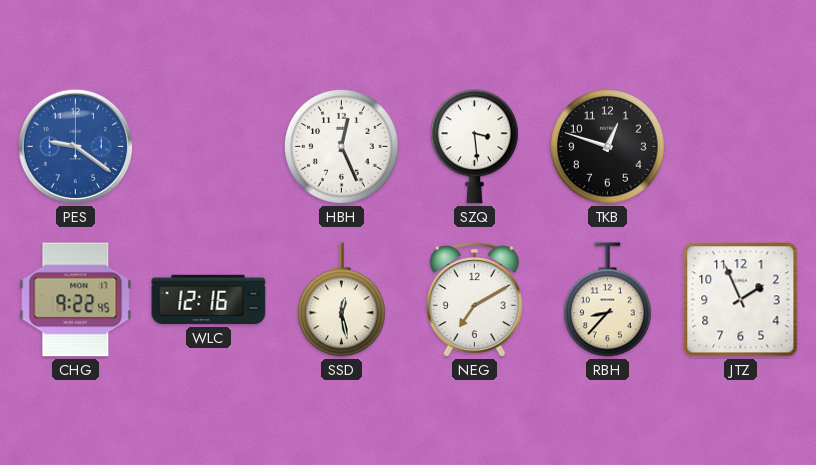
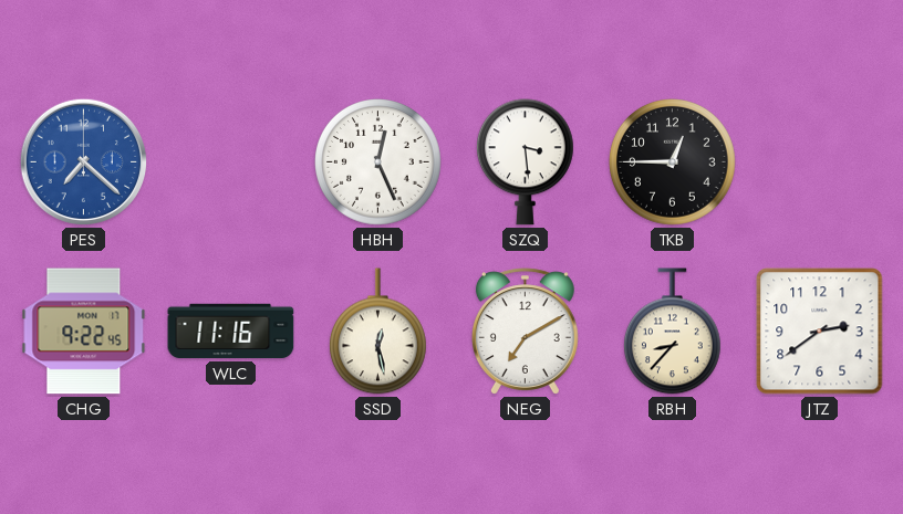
PES: 9:21 -> 7:22 (84, 162)
TKB: 12:48 -> 12:45 (673, 162)
WLC: 12:16 -> 11:16 (231, 332)
JTZ: 1:56 -> 2:39 (820, 332)
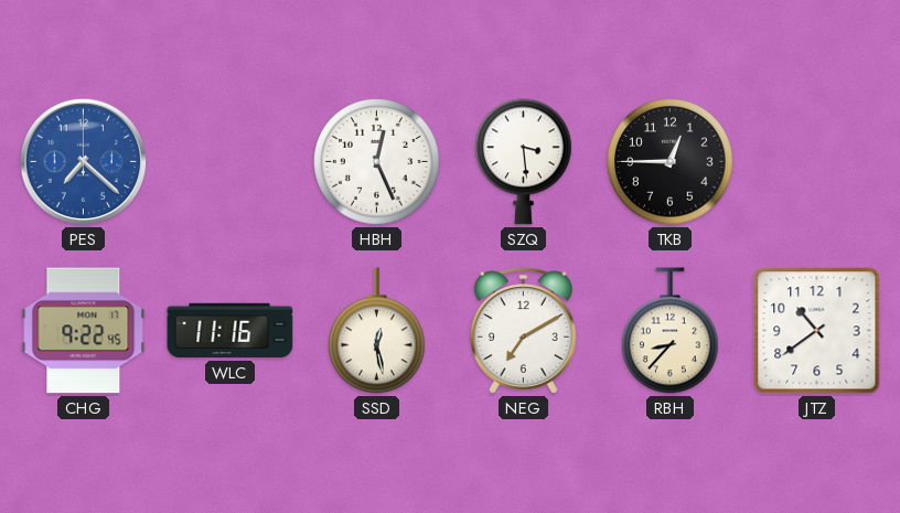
JTZ: 2:39 -> 10:39 (817, 331)
